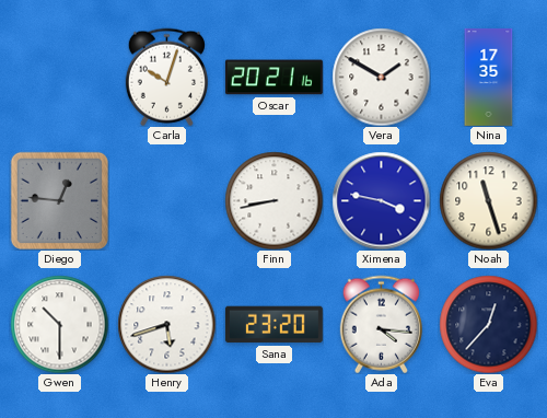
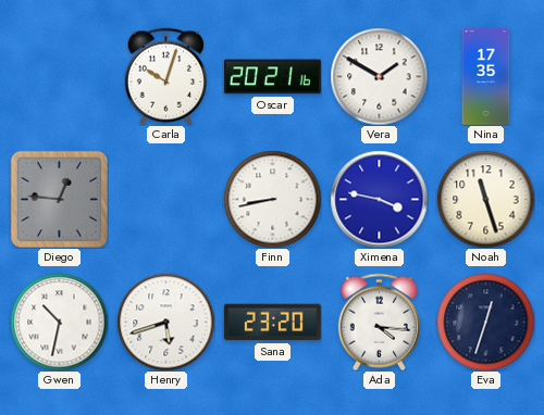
Gwen: 10:30 -> 10:32 (59, 322)
Eva: 12:37 -> 12:33 (485, 322)
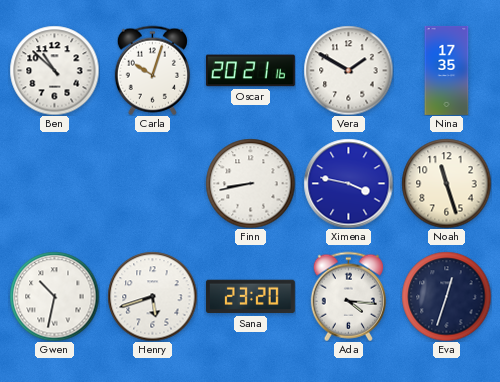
Ben: none -> 10:52 (54, 70)
Diego: 12:46 -> none (59, 199)
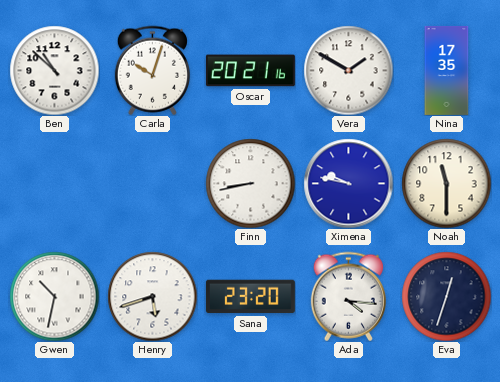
Ximena: 3:47 -> 9:47 (348, 183)
Noah: 11:27 -> 11:30 (446, 183)
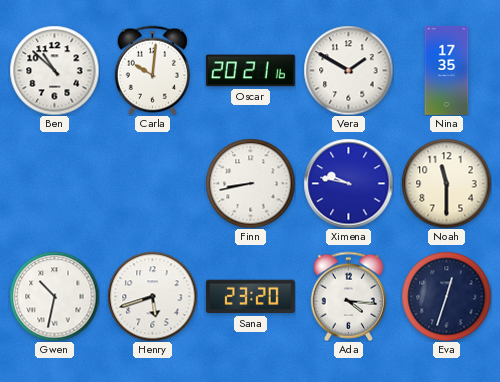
Carla: 10:03 -> 10:01 (152, 70)
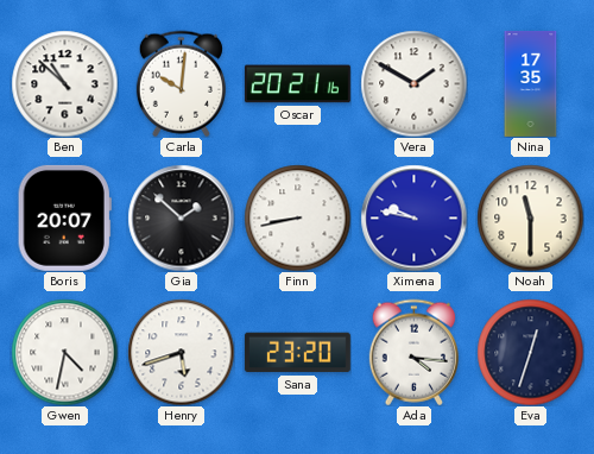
Boris: none -> 20:07 (64, 217)
Gia: none -> 1:52 (181, 217)
Gwen: 10:32 -> 4:32 (64, 352)
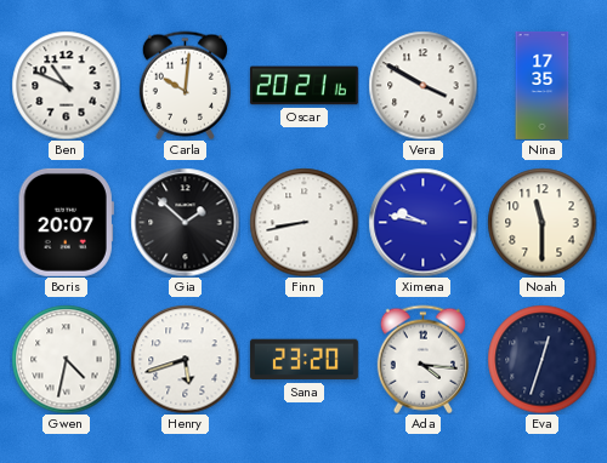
Ben: 10:52 -> 10:49 (66, 85)
Vera: 1:50 -> 3:50 (422, 85)
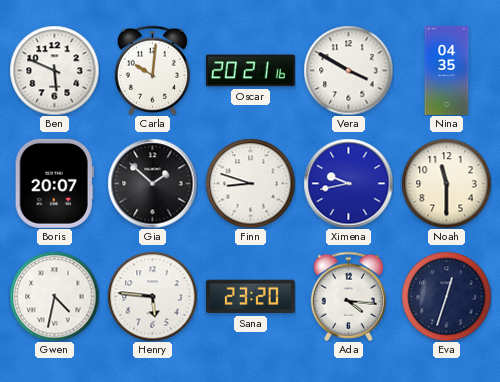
Ben: 10:49 -> 5:49 (54, 70)
Nina: 17:35 -> 04:35 (447, 70)
Finn: 8:43 -> 8:48 (250, 183)
Ximena: 9:47 -> 9:43 (348, 183)
Henry: 5:42 -> 5:46 (152, 296)
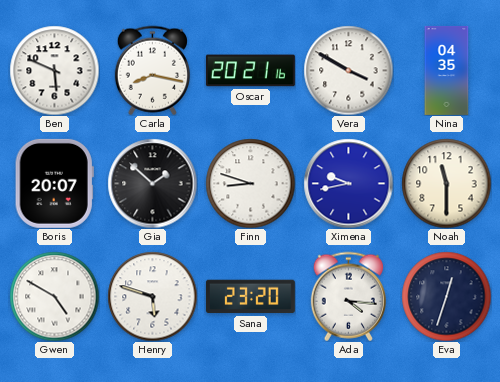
Carla: 10:01 -> 8:17 (152, 70)
Gwen: 4:32 -> 4:50 (54, 296)
Henry: 5:46 -> 5:48 (152, 296)
